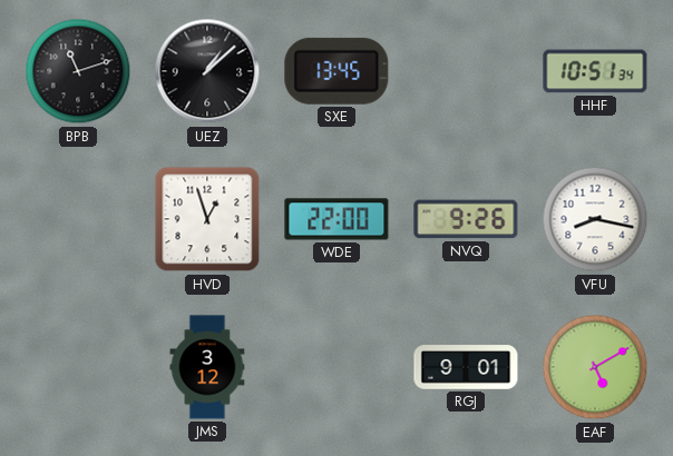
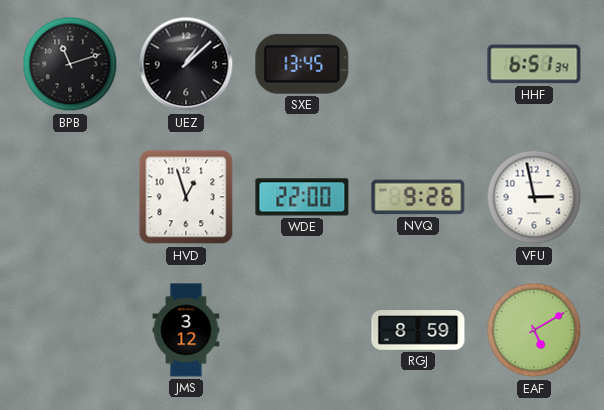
HHF: 10:51 -> 6:51 (534, 64)
VFU: 8:17 -> 2:58 (534, 197)
RGJ: 9:01 -> 8:59 (418, 330)
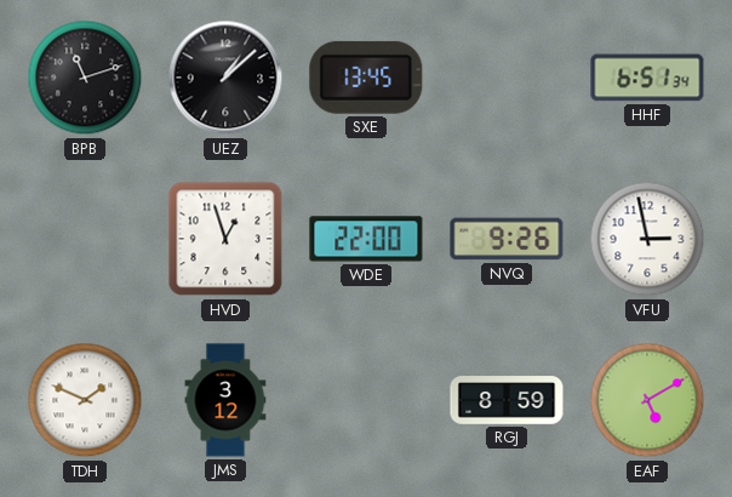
TDH: none -> 1:49 (85, 400)
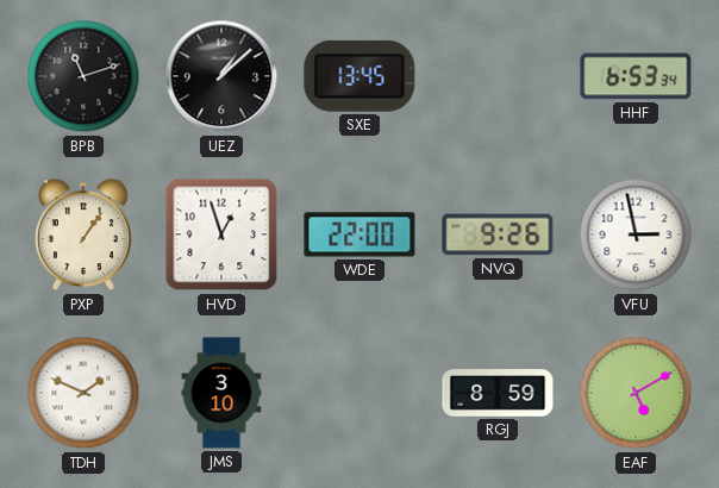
HHF: 6:51 -> 6:53 (636, 76)
PXP: none -> 1:06 (83, 236)
JMS: 3:12 -> 3:10 (221, 393)
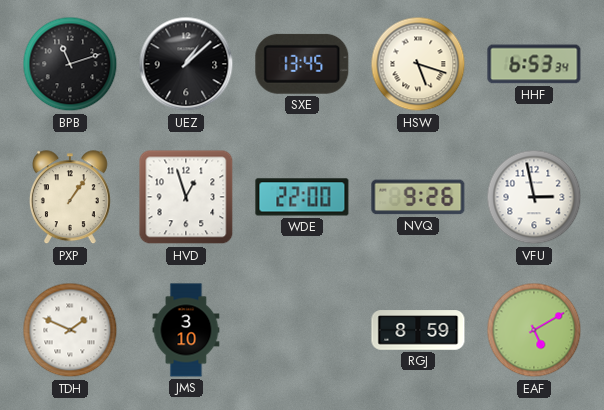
HSW: none -> 5:18 (418, 64)
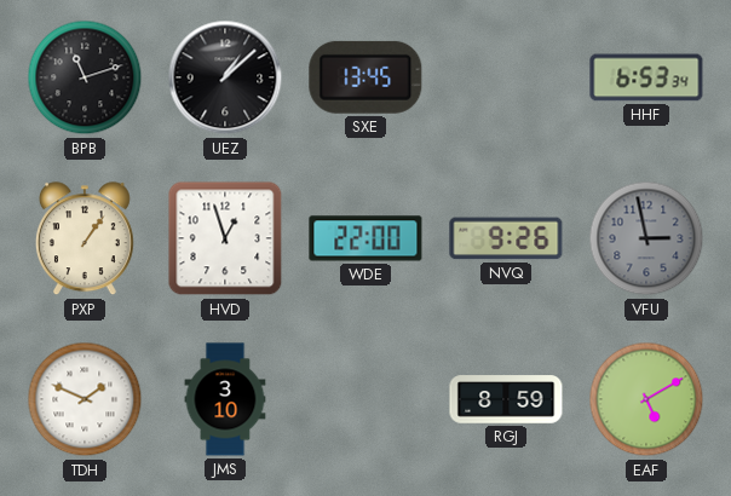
HSW: 5:18 -> none (418, 64)
VFU dial: white -> grey (646, 238)
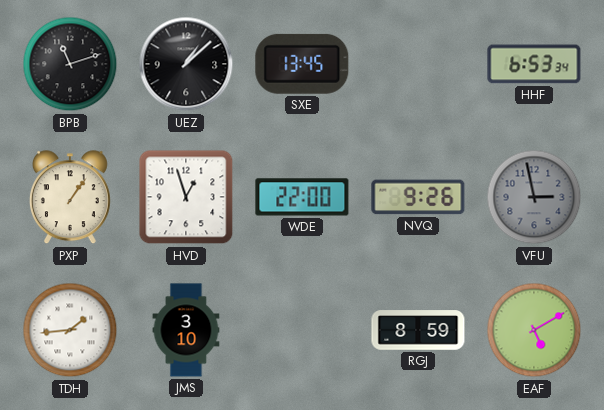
TDH: 1:49 -> 1:44 (70, 330)
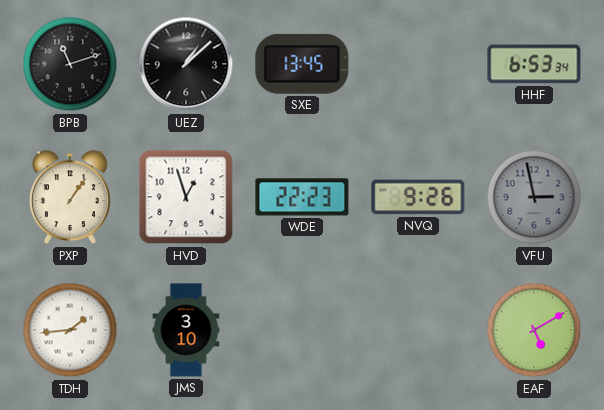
WDE: 22:00 -> 22:23 (302, 197)
RGJ: 8:59 -> none (418, 330)
